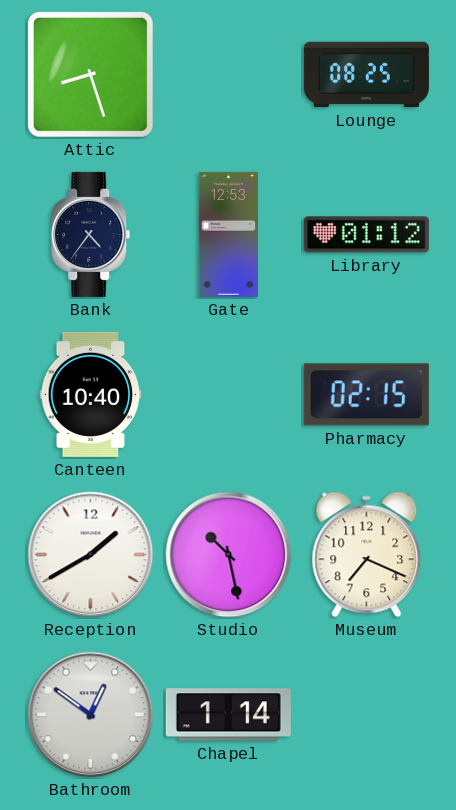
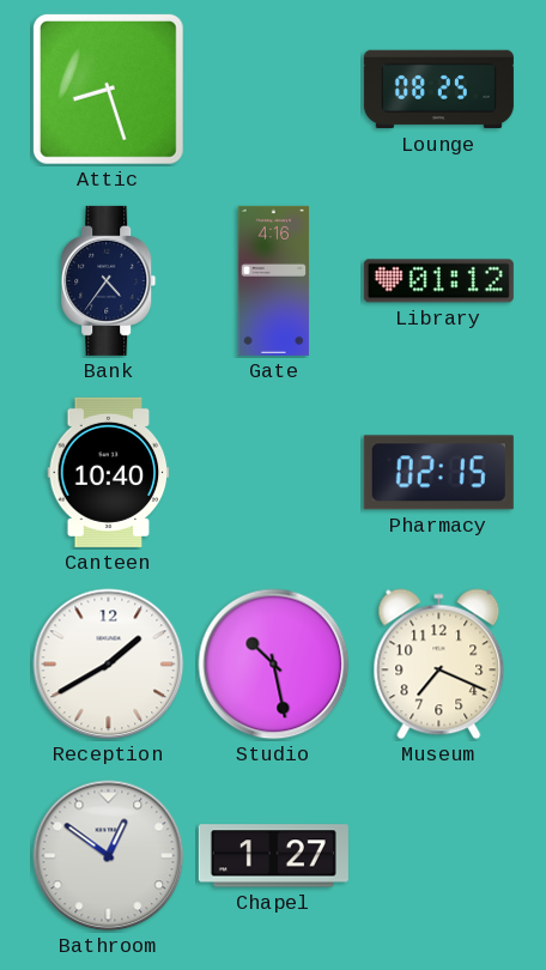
Gate: 12:53 -> 4:16 (274, 280)
Chapel: 1:14 -> 1:27 (273, 856)
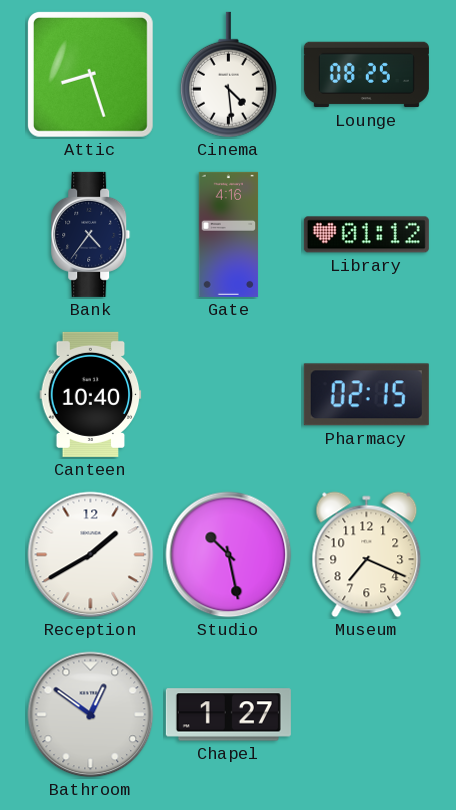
Cinema: none -> 4:29 (228, 75)
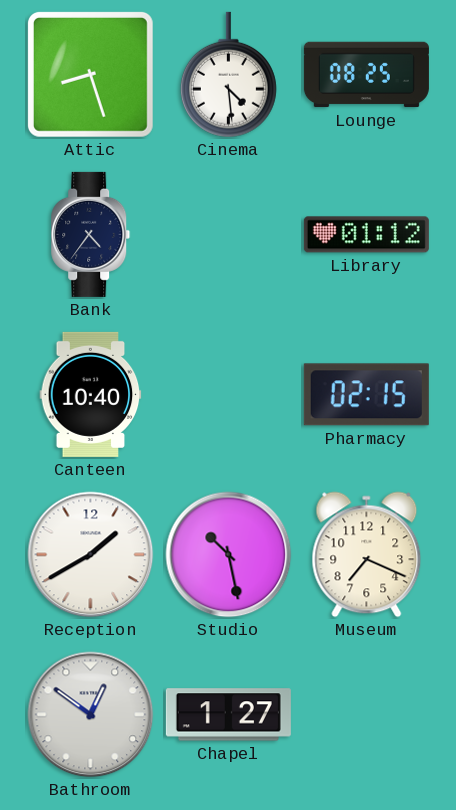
Gate: 4:16 -> none (229, 234)
